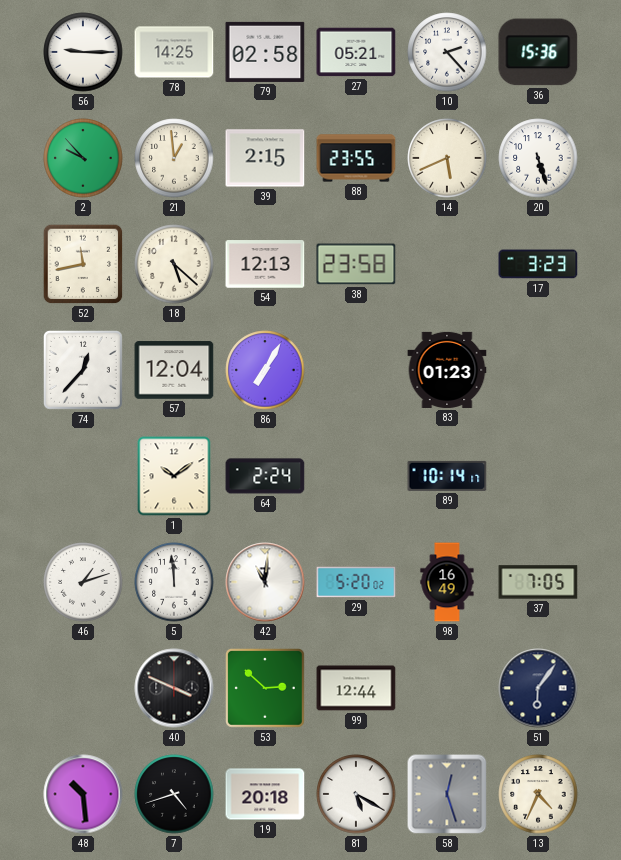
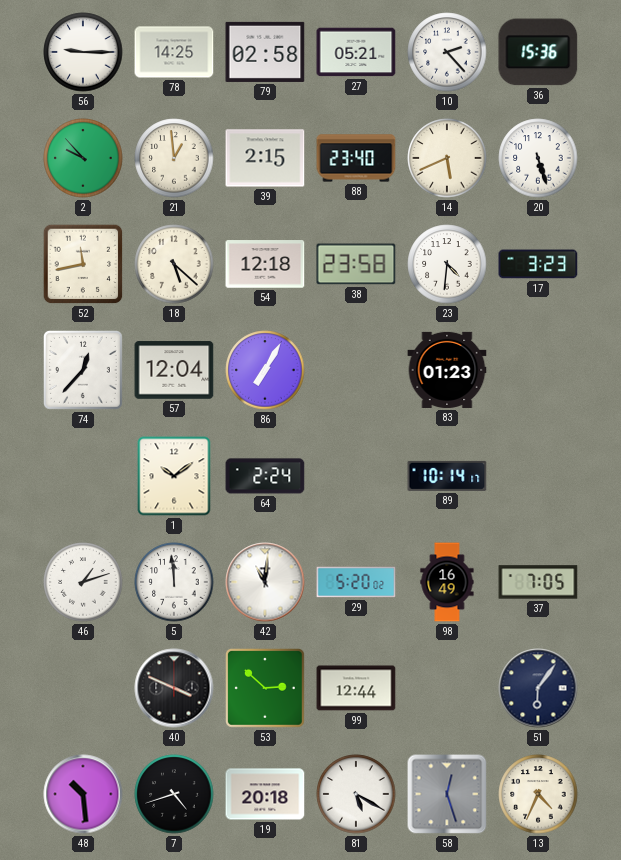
88: 23:55 -> 23:40 (356, 158)
54: 12:13 -> 12:18 (265, 264)
23: none -> 4:31 (447, 264)
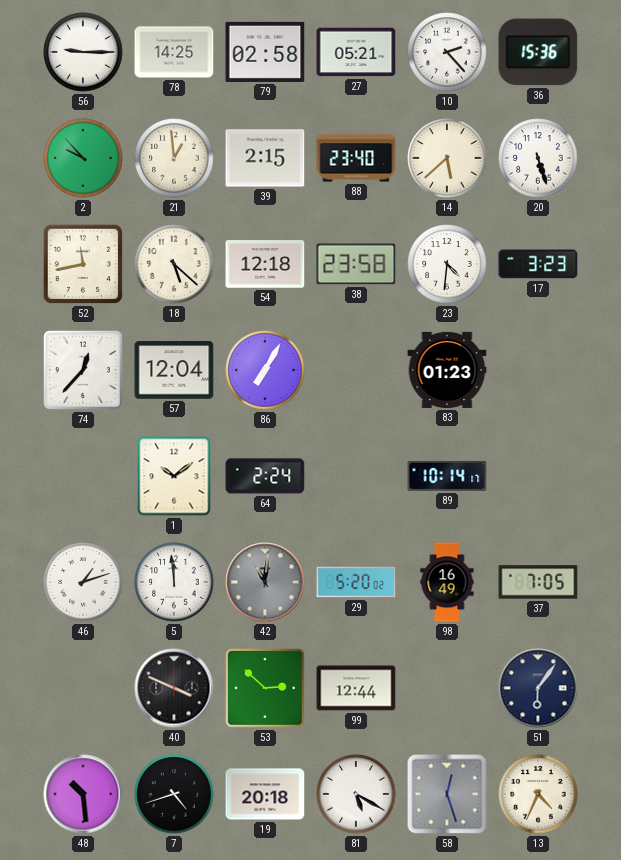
14: 5:41 -> 5:38 (447, 158)
42 dial: white -> grey (265, 582)
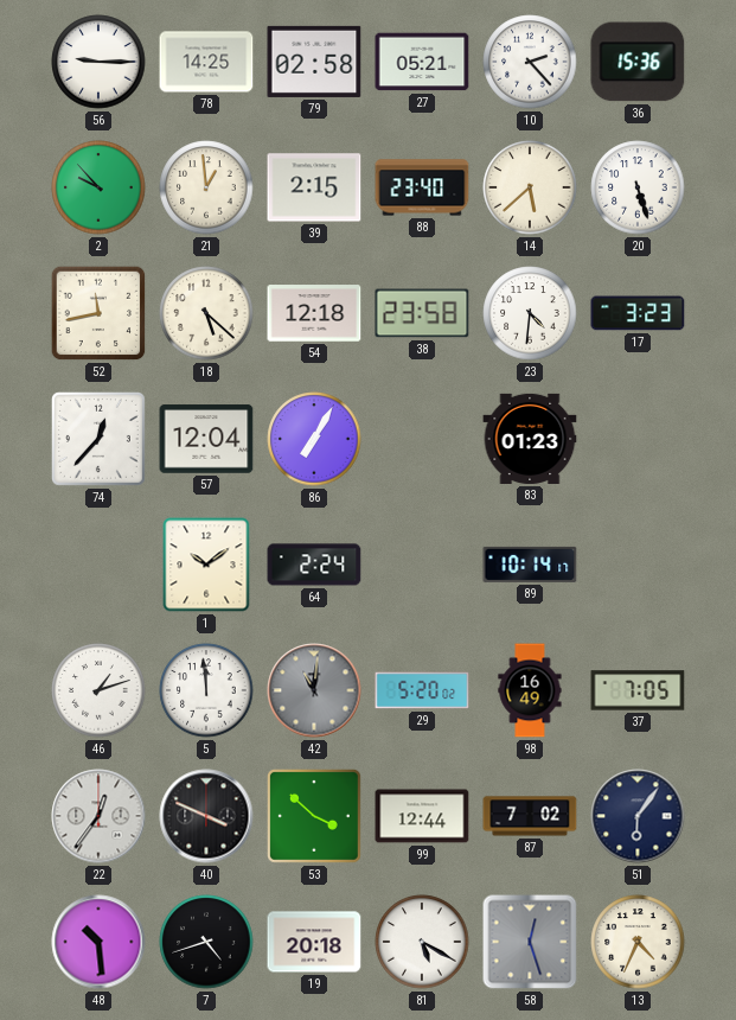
22: none -> 12:36 (98, 816)
53: 2:52 -> 3:52 (315, 817)
87: none -> 7:02 (530, 816)
